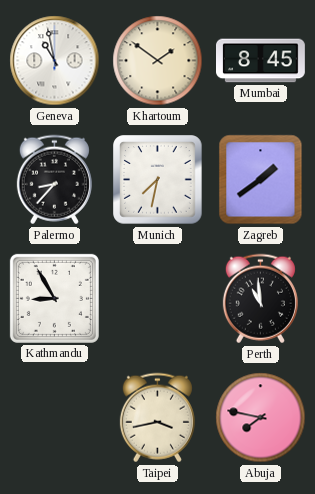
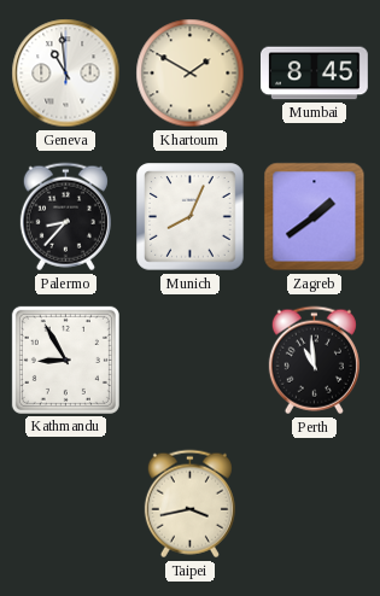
Geneva: 10:58 -> 10:59 (66, 74)
Khartoum: 1:51 -> 1:50 (191, 74)
Munich: 7:32 -> 8:04 (191, 217)
Abuja: 7:47 -> none (261, 418)
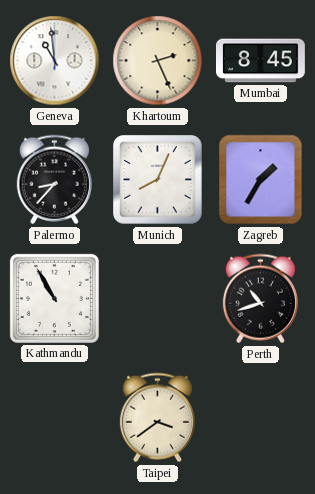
Khartoum: 1:50 -> 2:26 (158, 61)
Zagreb: 1:39 -> 1:35 (261, 180)
Kathmandu: 8:55 -> 10:55 (54, 298)
Perth: 10:59 -> 10:42 (260, 299)
Taipei: 3:43 -> 3:39 (157, 418)
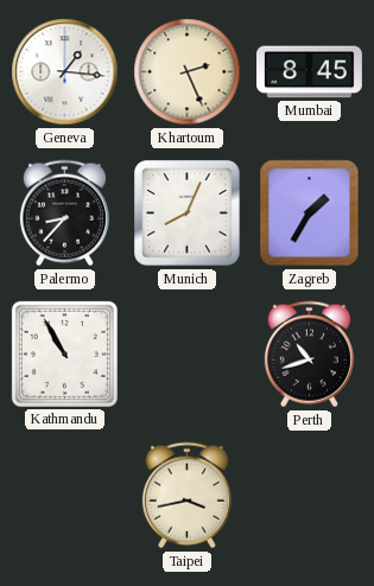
Geneva: 10:59 -> 1:16 (65, 72)
Taipei: 3:39 -> 3:43 (186, 496)
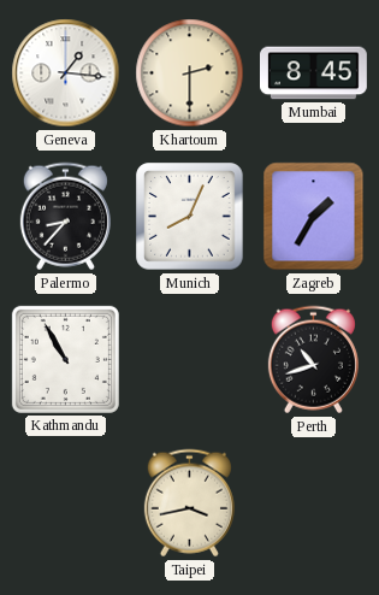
Khartoum: 2:26 -> 2:30 (190, 73)
